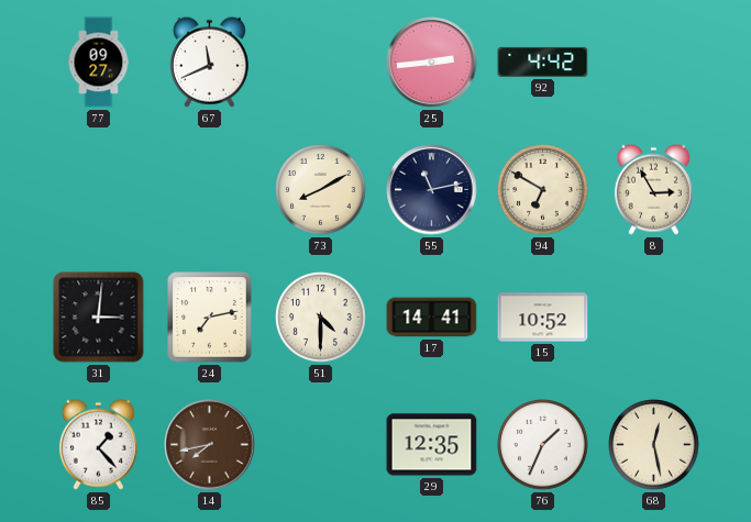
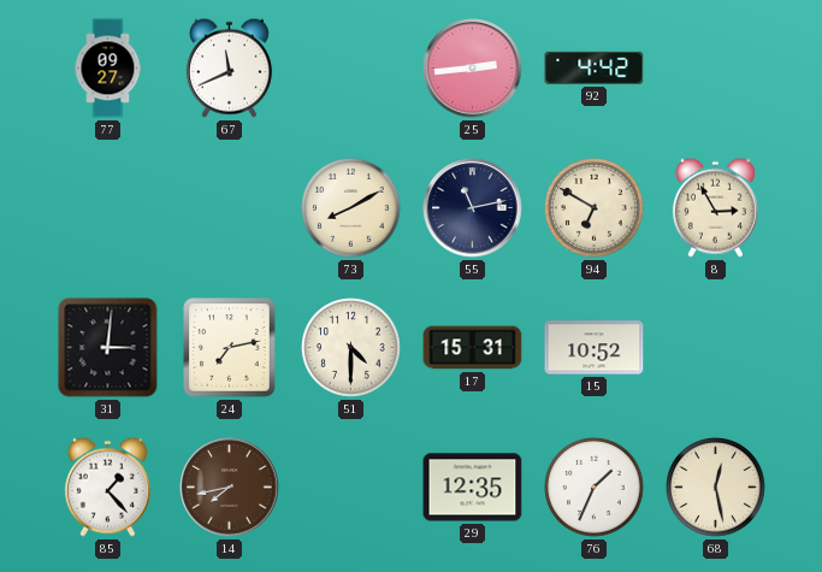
17: 14:41 -> 15:31 (473, 348)
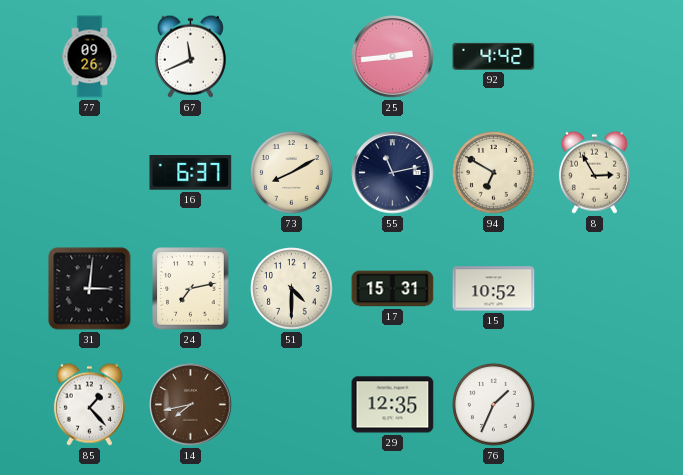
77: 09:27 -> 09:26 (90, 57)
16: none -> 6:37 (191, 173)
68: 12:28 -> none (716, 488)
